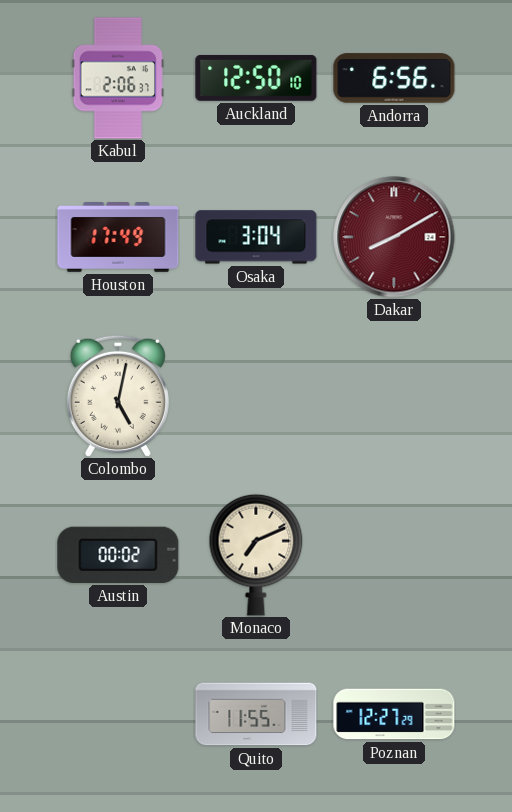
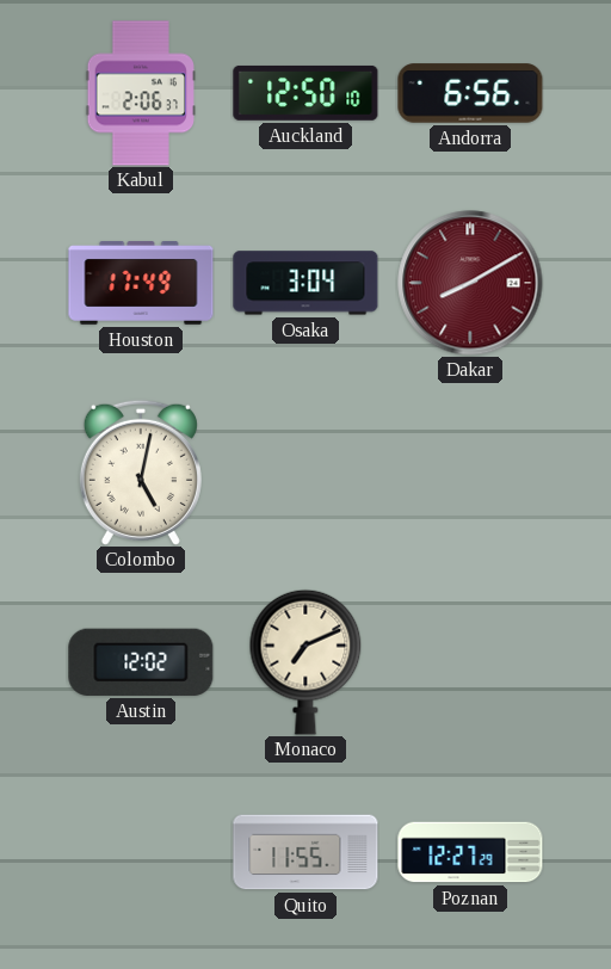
Austin: 00:02 -> 12:02 (141, 662)
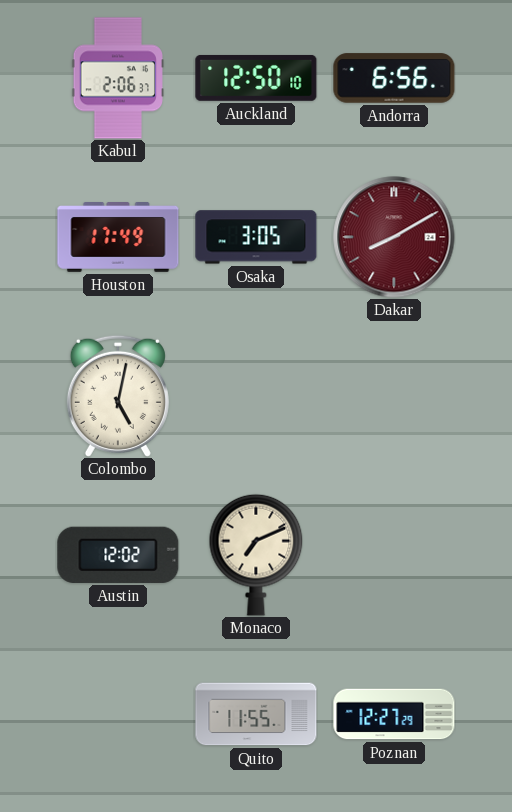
Osaka: 3:04 -> 3:05 (256, 237)
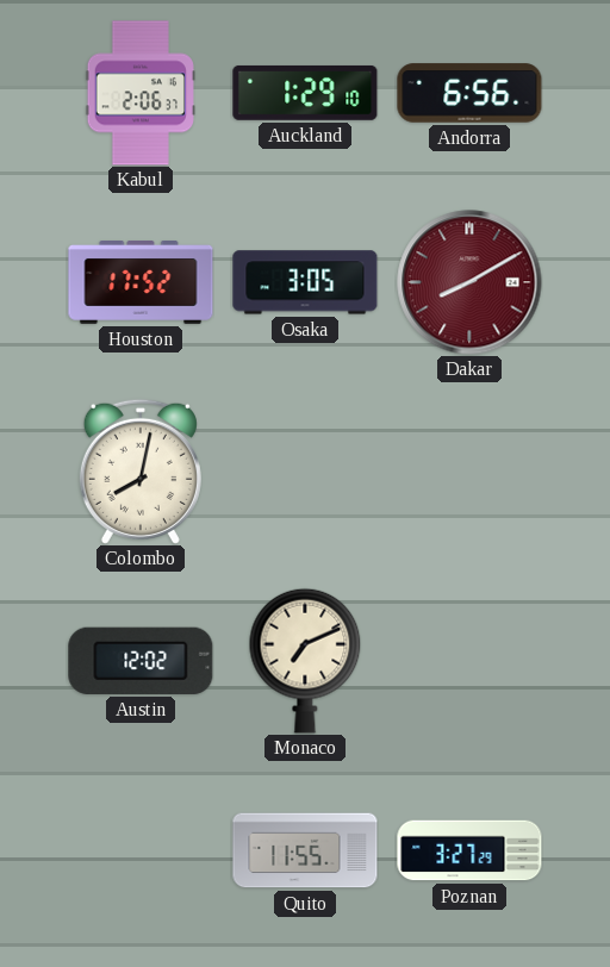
Auckland: 12:50 -> 1:29 (305, 93)
Houston: 17:49 -> 17:52 (141, 282)
Colombo: 5:02 -> 8:02 (141, 472)
Poznan: 12:27 -> 3:27 (469, 850)
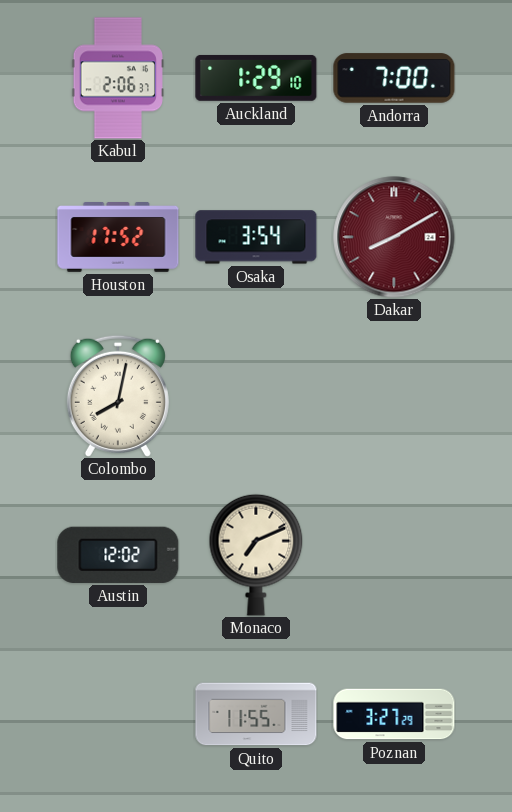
Andorra: 6:56 -> 7:00 (394, 78)
Osaka: 3:05 -> 3:54 (256, 237)
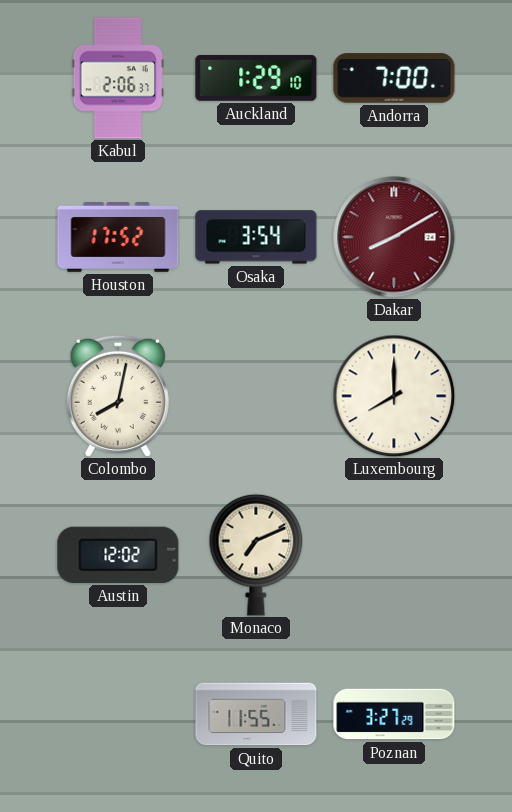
Luxembourg: none -> 8:00 (394, 396)
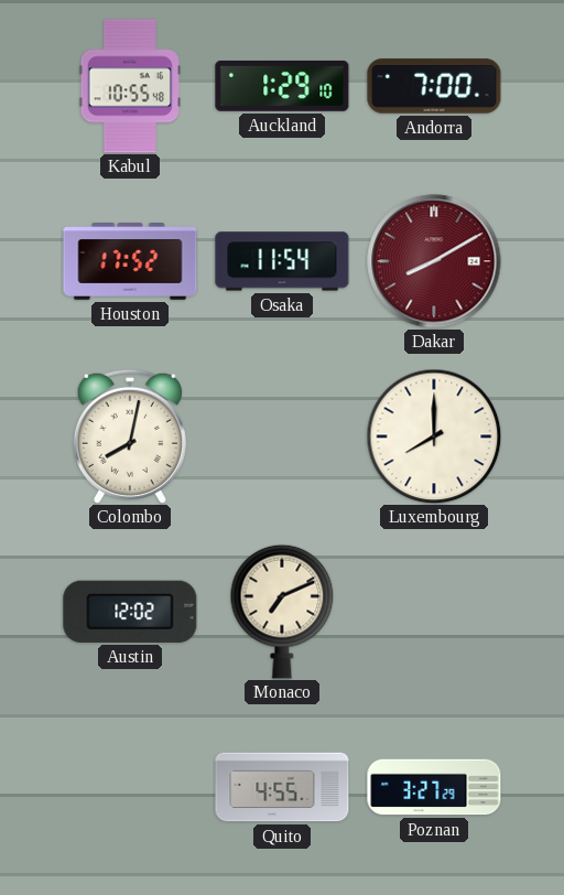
Kabul: 2:06 -> 10:55 (129, 86)
Osaka: 3:54 -> 11:54 (282, 261)
Quito: 11:55 -> 4:55 (282, 787)
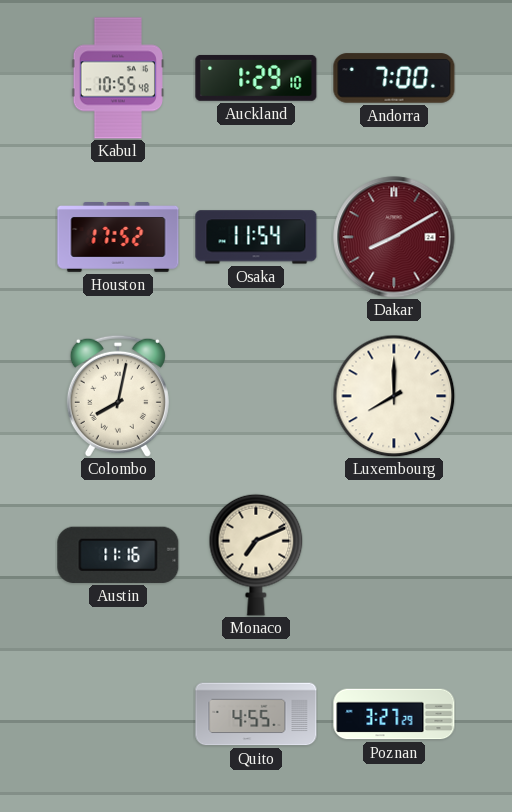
Austin: 12:02 -> 11:16 (118, 555)
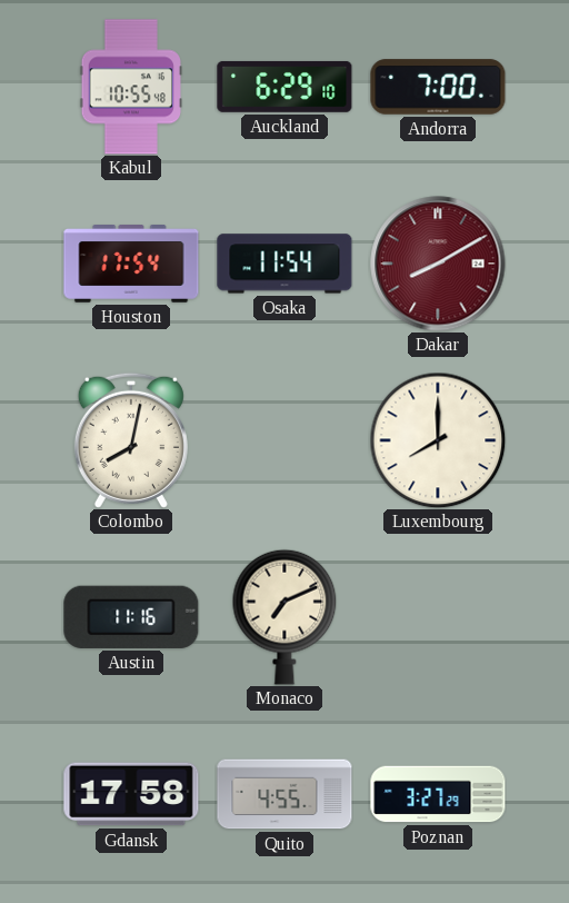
Auckland: 1:29 -> 6:29 (284, 87)
Houston: 17:52 -> 17:54 (131, 264)
Gdansk: none -> 17:58 (131, 794)
